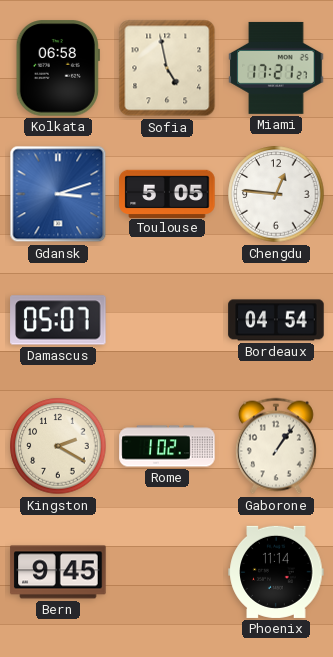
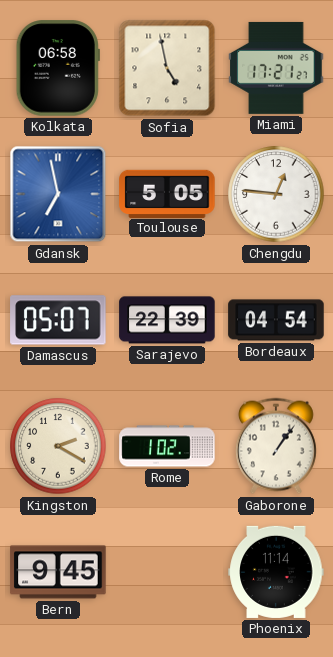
Gdansk: 3:12 -> 6:58 (58, 194)
Sarajevo: none -> 22:39 (167, 320)
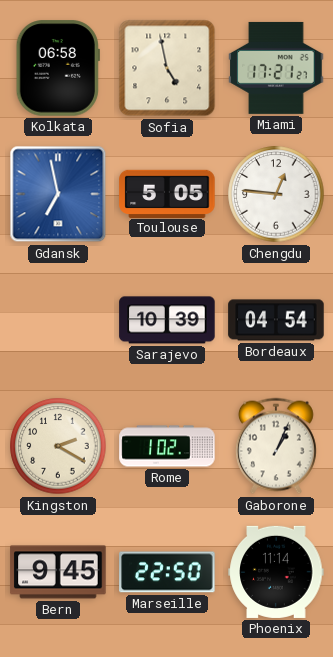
Damascus: 05:07 -> none (58, 320)
Sarajevo: 22:39 -> 10:39 (167, 320)
Gaborone: 1:06 -> 1:04 (276, 446)
Marseille: none -> 22:50 (167, 572)
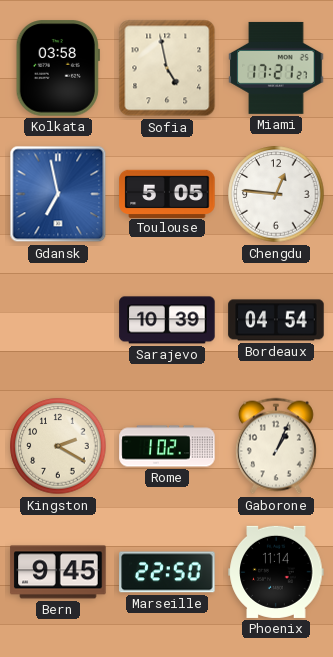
Kolkata: 06:58 -> 03:58 (58, 68)
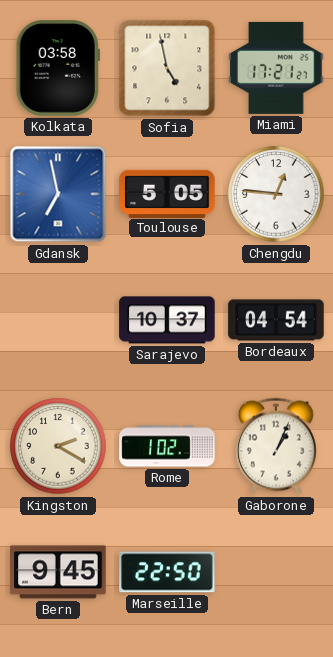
Sarajevo: 10:39 -> 10:37 (167, 320)
Phoenix: 11:14 -> none (276, 572)
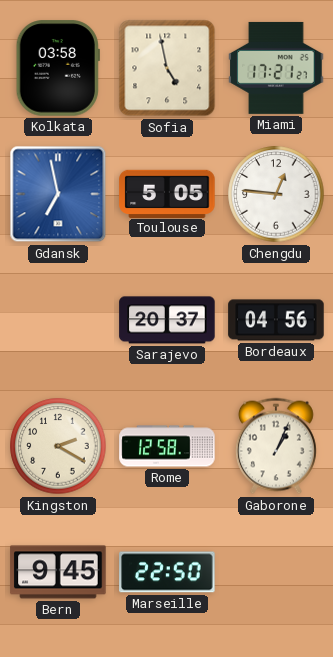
Sarajevo: 10:37 -> 20:37 (167, 320)
Bordeaux: 04:54 -> 04:56 (276, 320)
Rome: 1:02 -> 12:58 (167, 446)
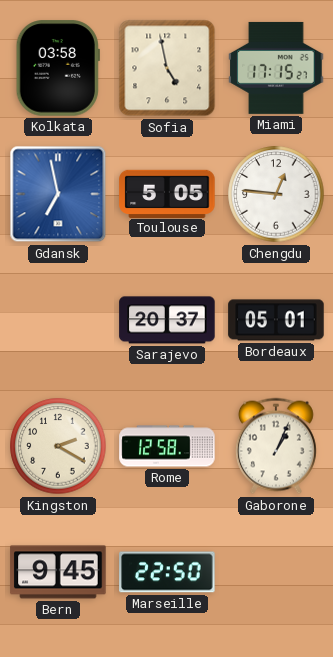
Miami: 17:21 -> 17:15 (276, 68)
Bordeaux: 04:56 -> 05:01 (276, 320)
